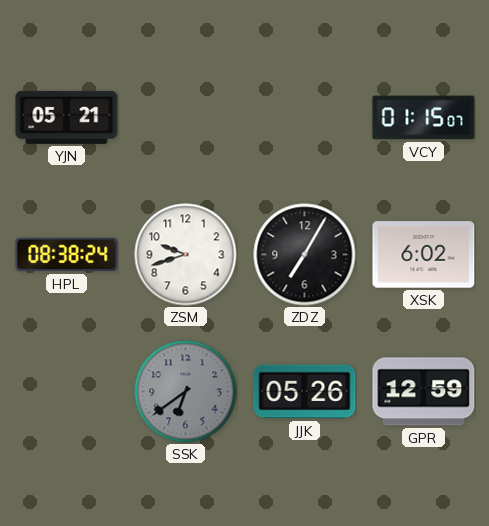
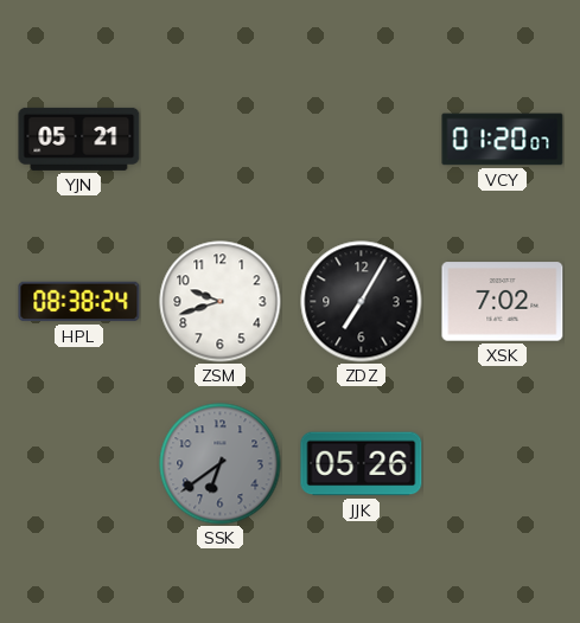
VCY: 01:15 -> 01:20 (503, 140)
XSK: 6:02 -> 7:02 (503, 302)
GPR: 12:59 -> none (424, 392)
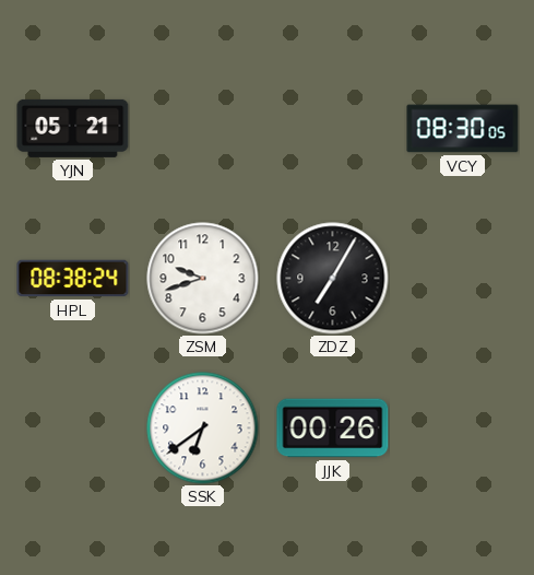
VCY: 01:20 -> 08:30 (463, 129)
XSK: 7:02 -> none (503, 302)
SSK dial: grey -> white (203, 429)
JJK: 05:26 -> 00:26 (333, 429)
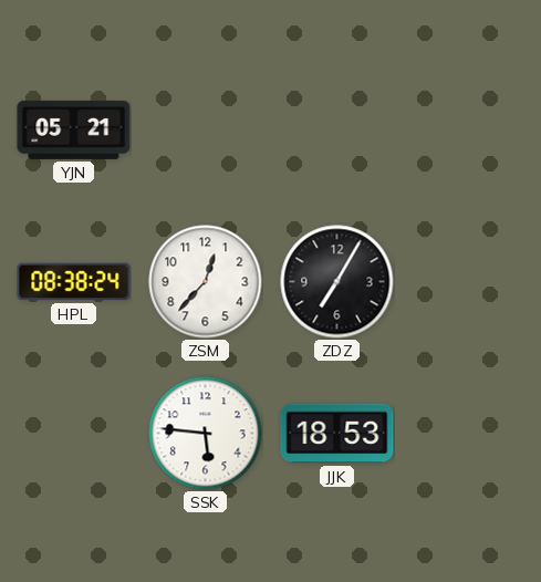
VCY: 08:30 -> none (463, 129)
ZSM: 9:42 -> 12:37 (206, 282)
SSK: 6:39 -> 5:46 (206, 434)
JJK: 00:26 -> 18:53 (337, 434)
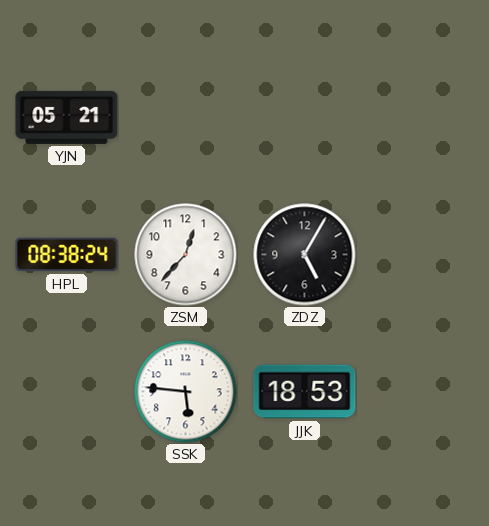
ZDZ: 7:05 -> 5:05 (305, 255)
